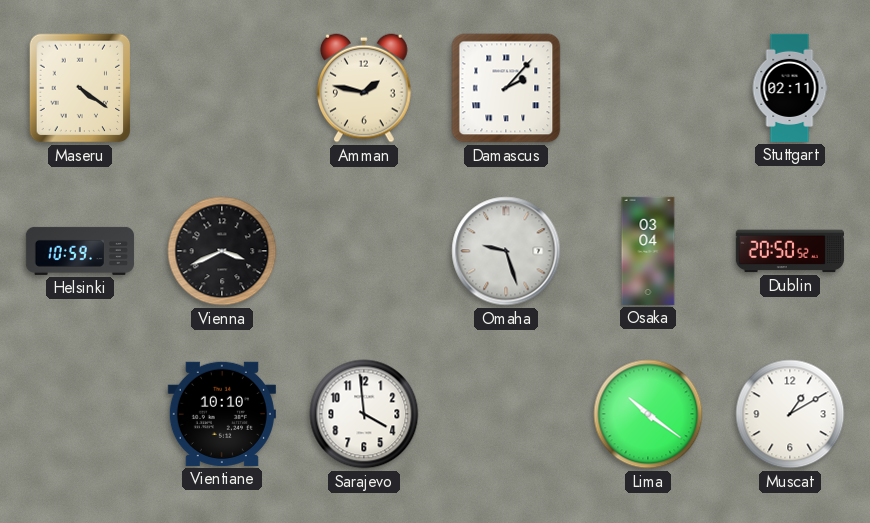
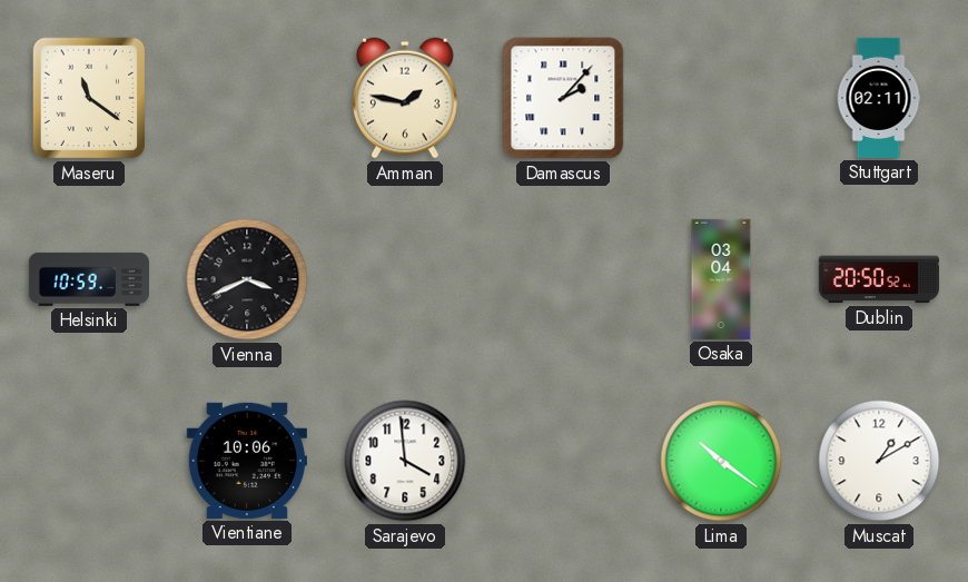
Maseru: 4:21 -> 11:21 (89, 98)
Omaha: 9:27 -> none (506, 251)
Vientiane: 10:10 -> 10:06 (247, 461)
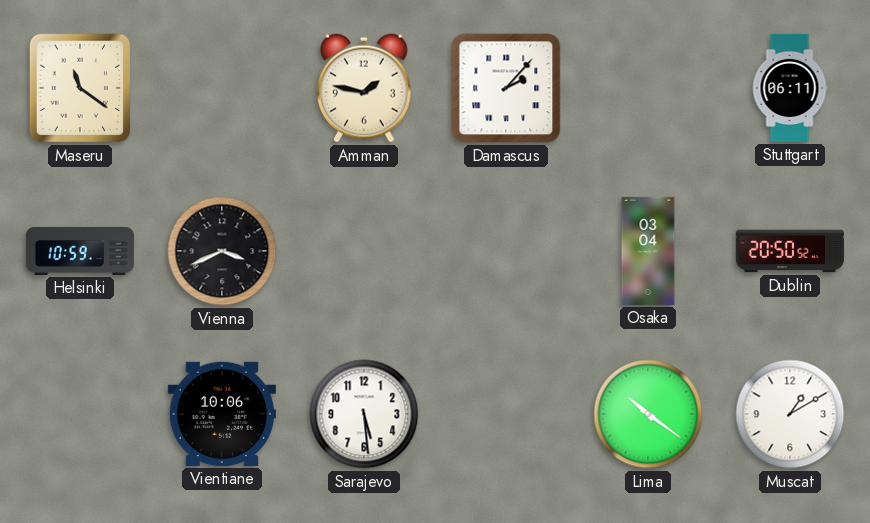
Stuttgart: 02:11 -> 06:11 (790, 88)
Sarajevo: 3:59 -> 5:29 (364, 414)
